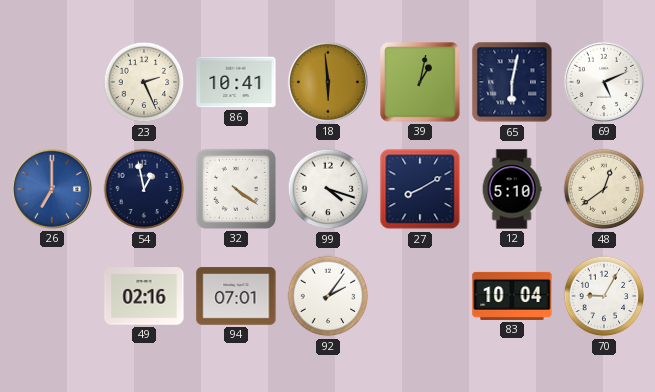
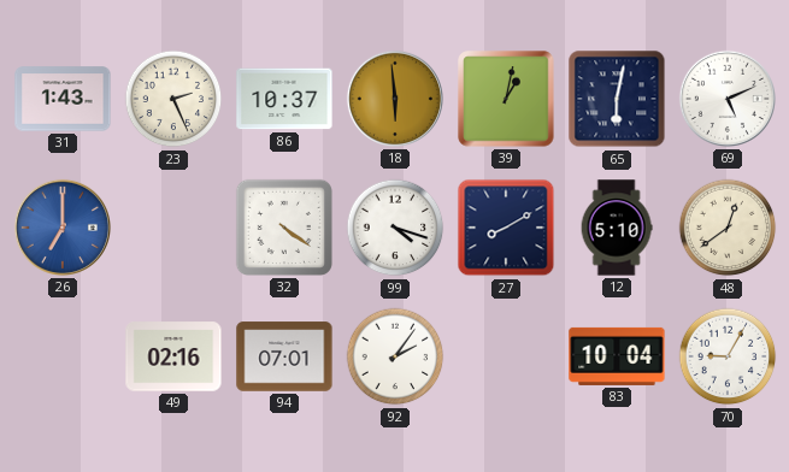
31: none -> 1:43 (63, 99)
86: 10:41 -> 10:37 (284, 99)
54: 12:58 -> none (144, 189)
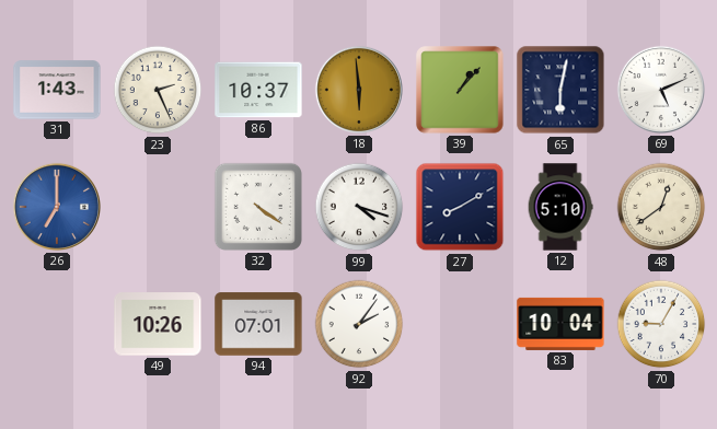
39: 1:02 -> 1:07 (460, 90)
49: 02:16 -> 10:26 (158, 324)
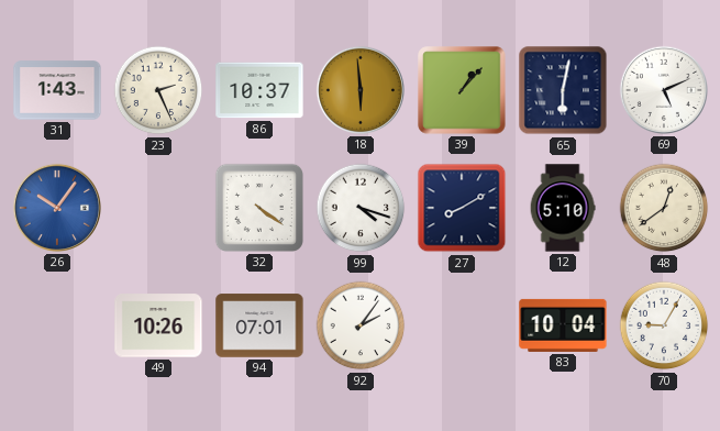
26: 7:00 -> 10:06 (57, 208)
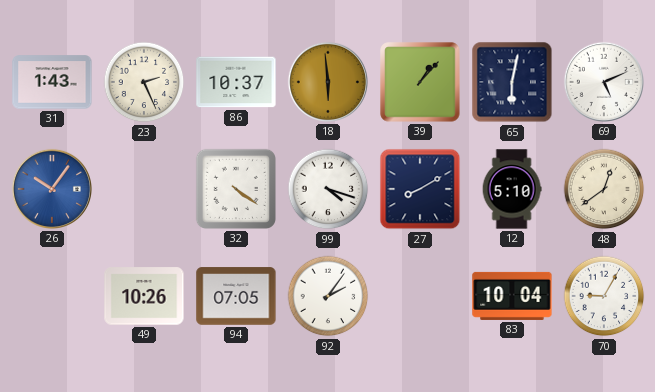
94: 07:01 -> 07:05 (236, 296)
